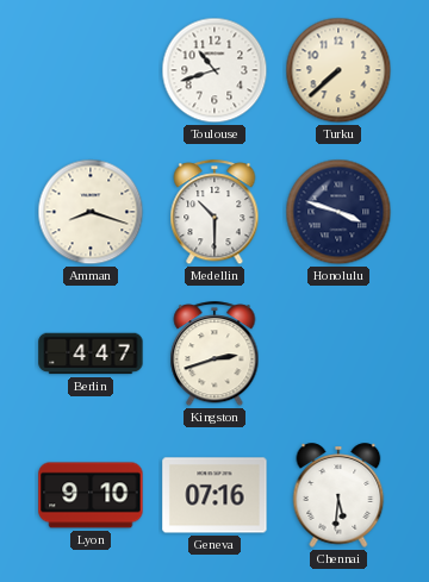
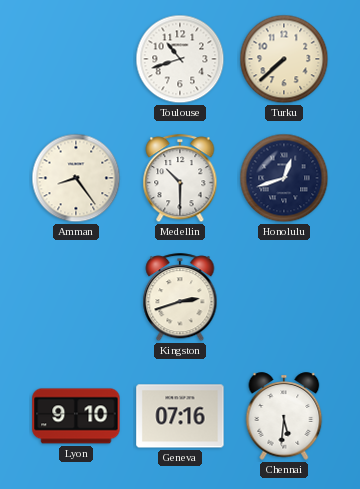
Amman: 8:18 -> 8:24 (76, 178)
Honolulu: 3:48 -> 12:42 (284, 178)
Berlin: 4:47 -> none (91, 353)
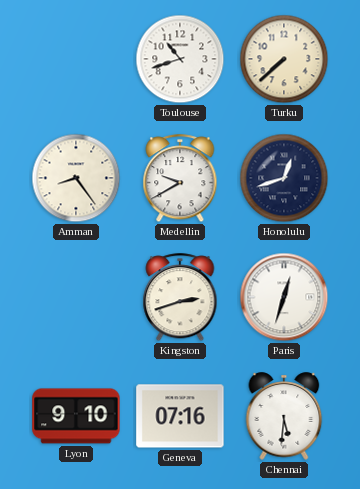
Medellin: 10:30 -> 9:40 (180, 179)
Paris: none -> 12:33 (284, 297)
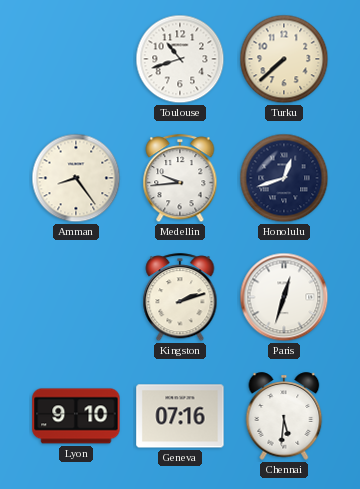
Medellin: 9:40 -> 9:44 (180, 179)
Kingston: 2:42 -> 2:12 (180, 298)
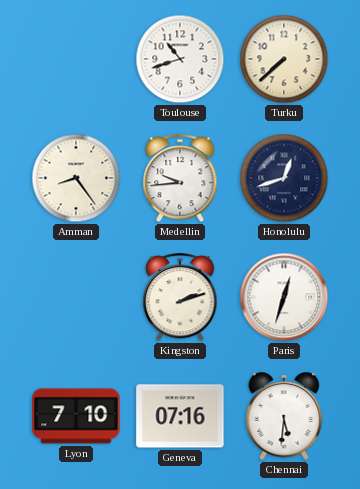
Lyon: 9:10 -> 7:10 (76, 416)
